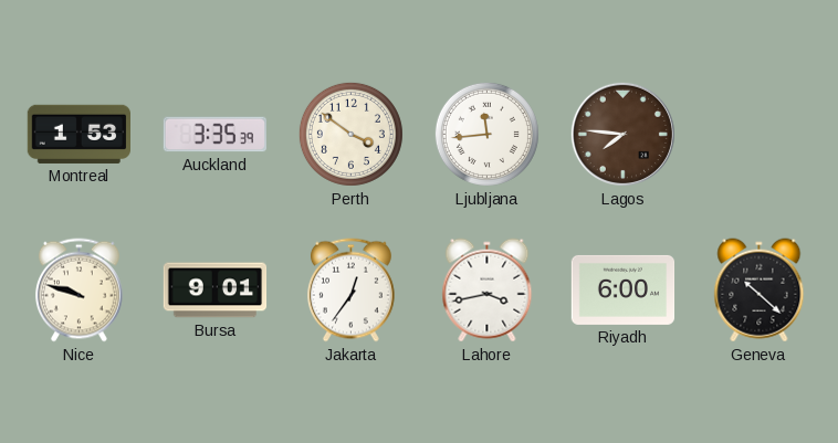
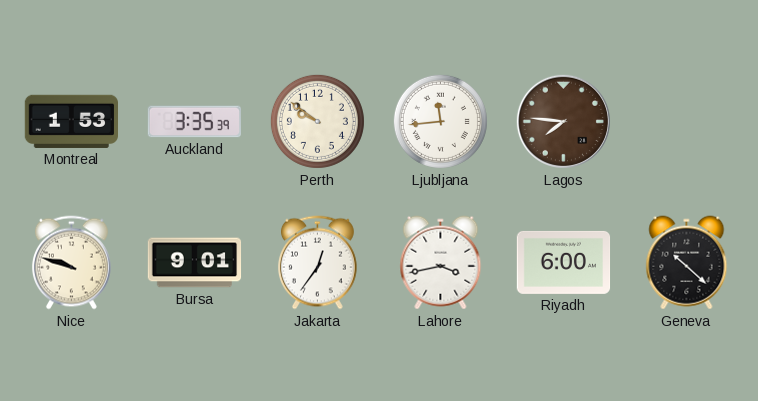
Perth: 3:51 -> 9:51 (317, 121)
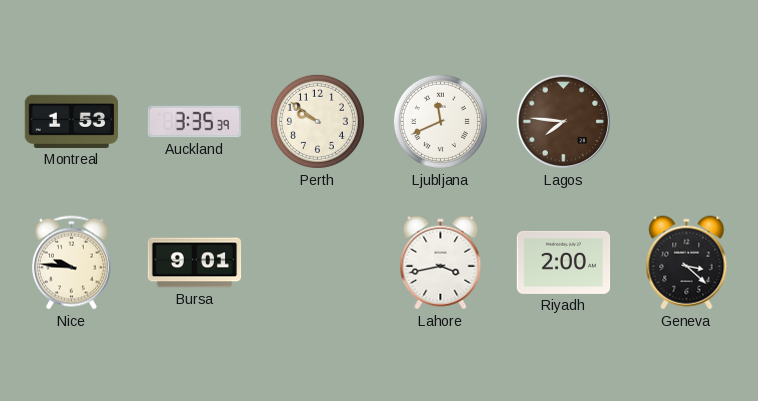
Ljubljana: 11:44 -> 11:41 (440, 121)
Nice: 9:48 -> 9:46 (71, 263)
Jakarta: 12:36 -> none (317, 263)
Riyadh: 6:00 -> 2:00 (564, 262)
Geneva: 10:22 -> 3:22 (687, 263)
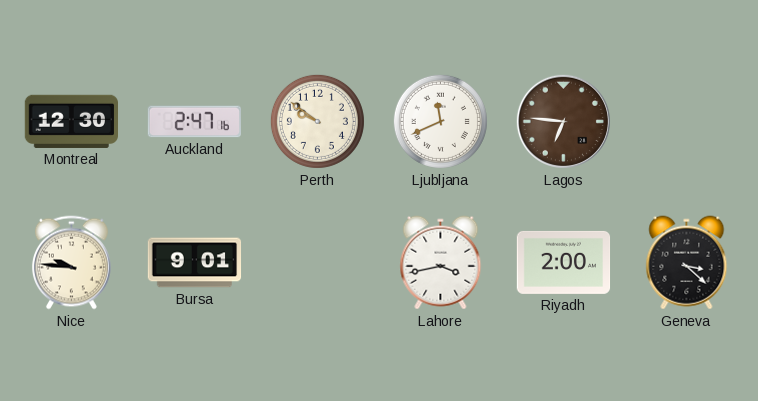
Montreal: 1:53 -> 12:30 (71, 121)
Auckland: 3:35 -> 2:47 (194, 122)
Lagos: 7:46 -> 6:46 (563, 121)
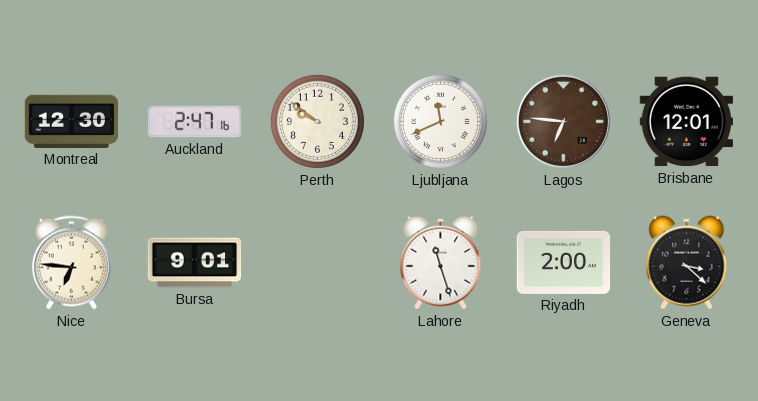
Brisbane: none -> 12:01 (686, 122)
Nice: 9:46 -> 6:46 (71, 263)
Lahore: 3:43 -> 11:27 (441, 263)
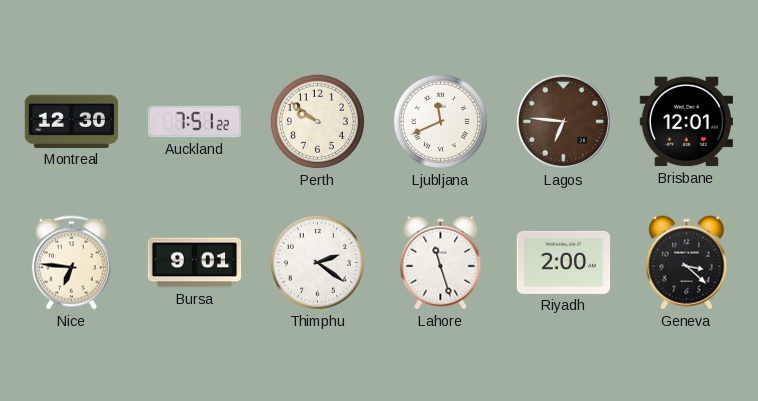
Auckland: 2:47 -> 7:51 (194, 122)
Thimphu: none -> 2:21 (317, 262)
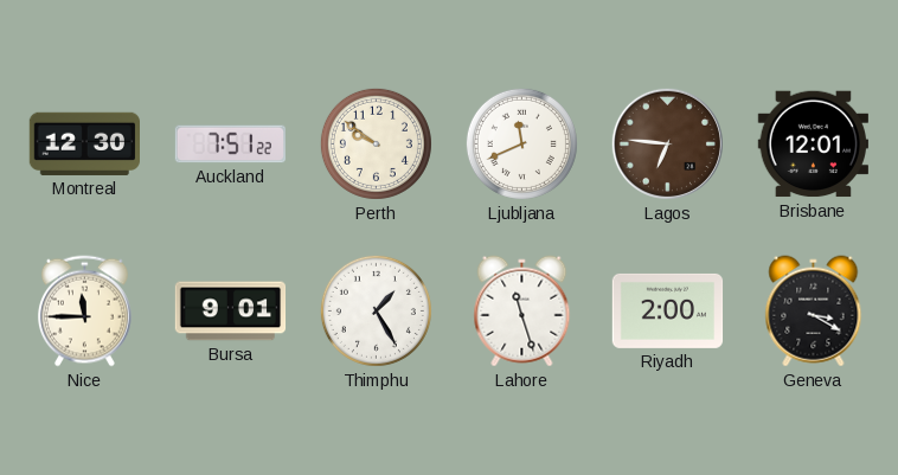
Nice: 6:46 -> 11:45 (84, 312)
Thimphu: 2:21 -> 1:25 (376, 310)
Geneva: 3:22 -> 3:20 (814, 312)
